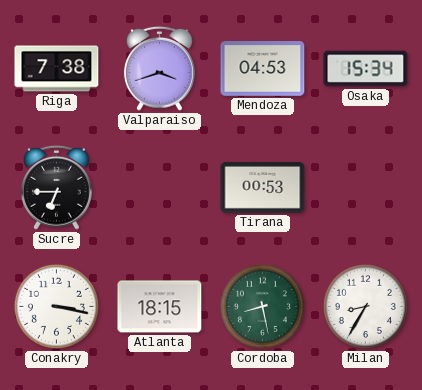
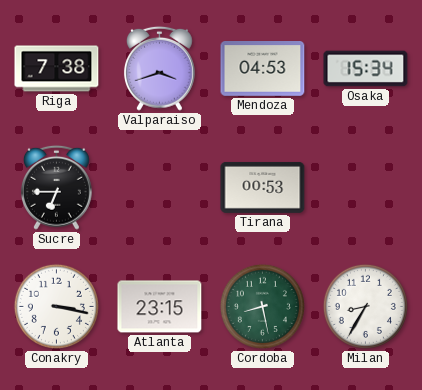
Atlanta: 18:15 -> 23:15 (160, 307)
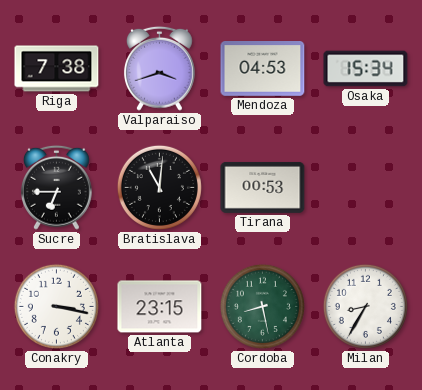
Bratislava: none -> 11:01 (159, 187)
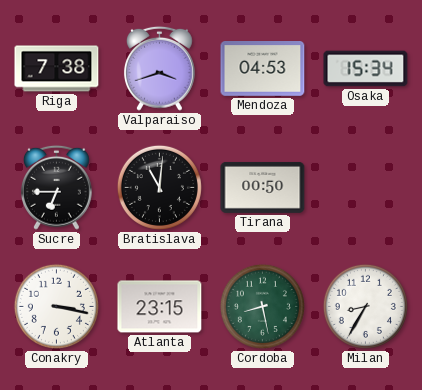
Tirana: 00:53 -> 00:50 (263, 187)
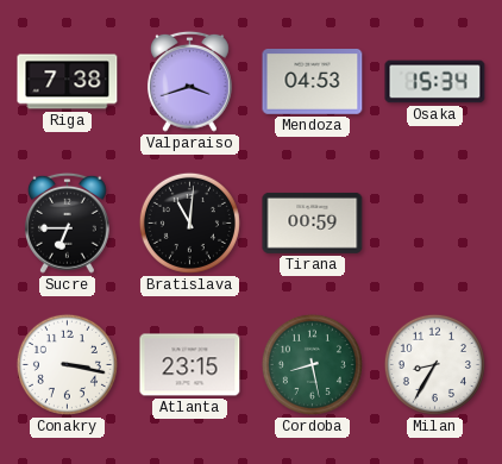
Tirana: 00:50 -> 00:59 (313, 222)
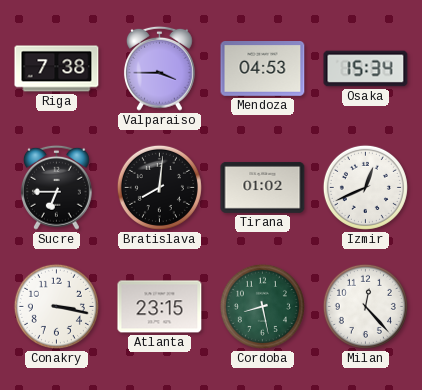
Valparaiso: 3:42 -> 3:45 (159, 68)
Bratislava: 11:01 -> 8:01 (159, 187)
Tirana: 00:59 -> 01:02 (263, 187)
Izmir: none -> 12:41 (365, 187)
Milan: 8:35 -> 12:23 (365, 306)
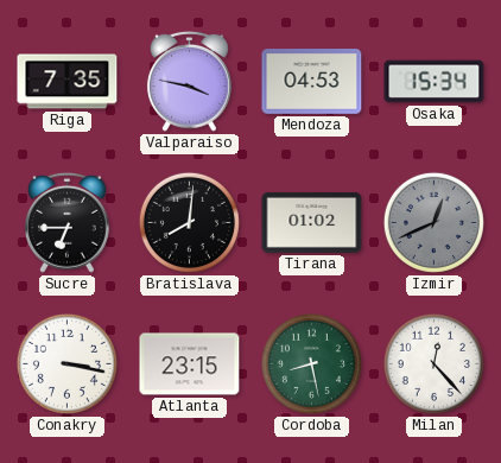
Riga: 7:38 -> 7:35 (68, 82)
Valparaiso: 3:45 -> 3:47 (189, 81)
Izmir dial: white -> grey (433, 222)
